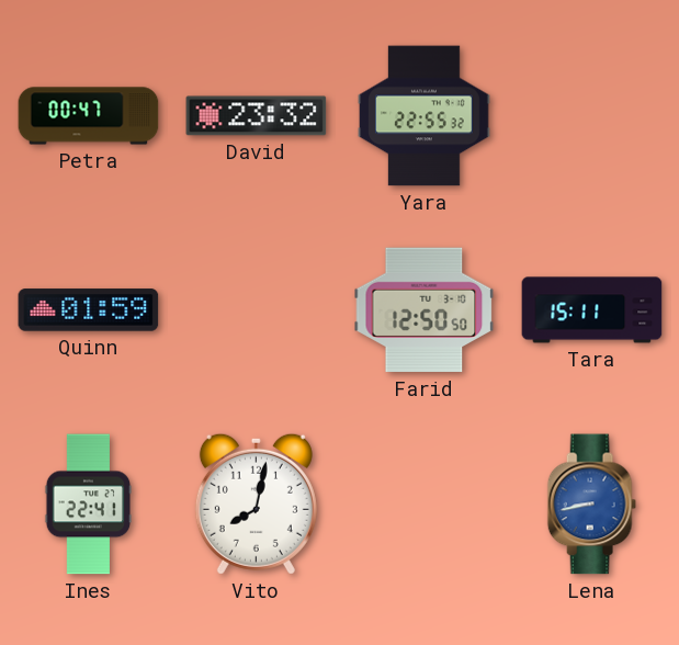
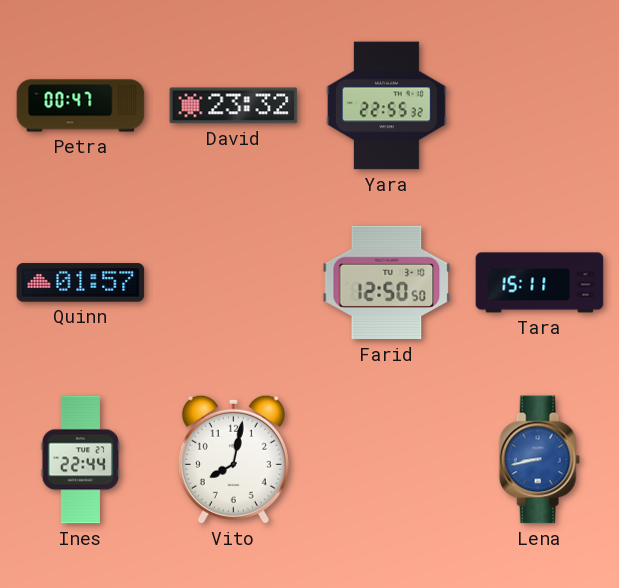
Quinn: 01:59 -> 01:57 (81, 283)
Ines: 22:41 -> 22:44 (81, 460)
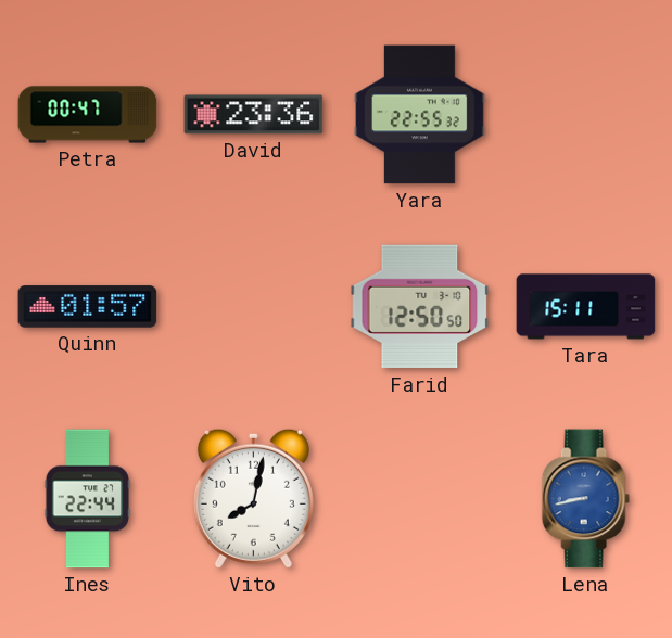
David: 23:32 -> 23:36 (254, 115)
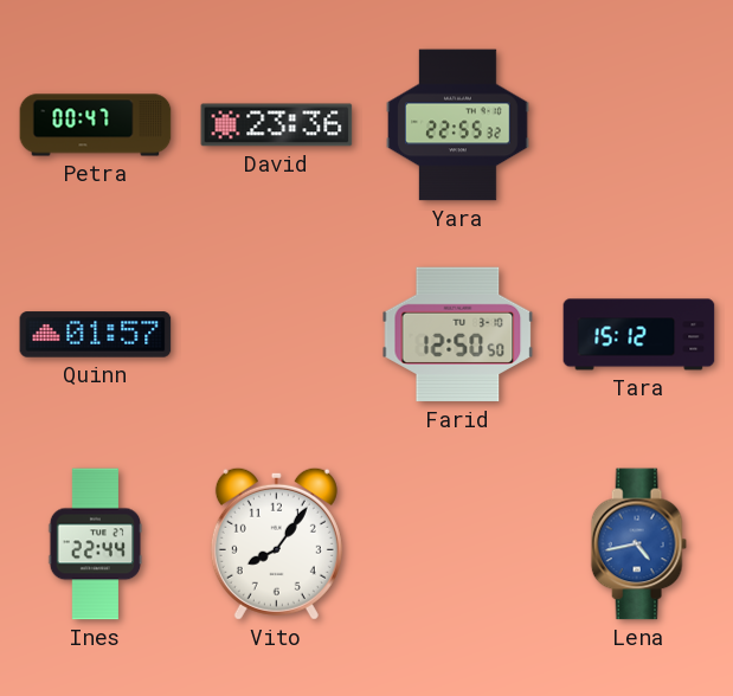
Tara: 15:11 -> 15:12 (639, 335)
Vito: 8:02 -> 8:06 (276, 543)
Lena: 8:43 -> 4:43 (638, 544)
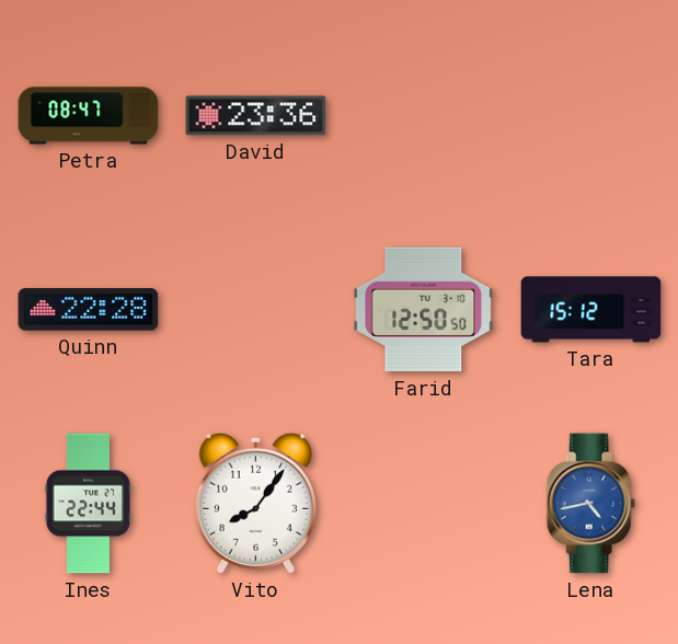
Petra: 00:47 -> 08:47 (89, 116)
Yara: 22:55 -> none (458, 125)
Quinn: 01:57 -> 22:28 (89, 310)
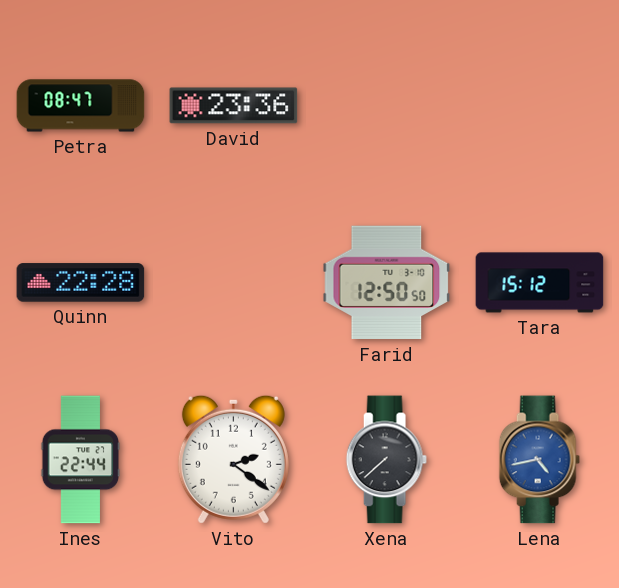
Vito: 8:06 -> 2:21 (233, 459)
Xena: none -> 7:38 (386, 460)
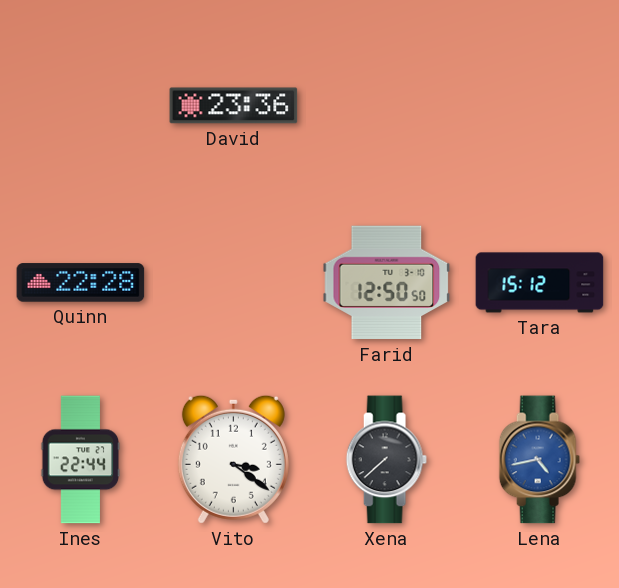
Petra: 08:47 -> none (81, 106)
Vito: 2:21 -> 3:21 (233, 459)
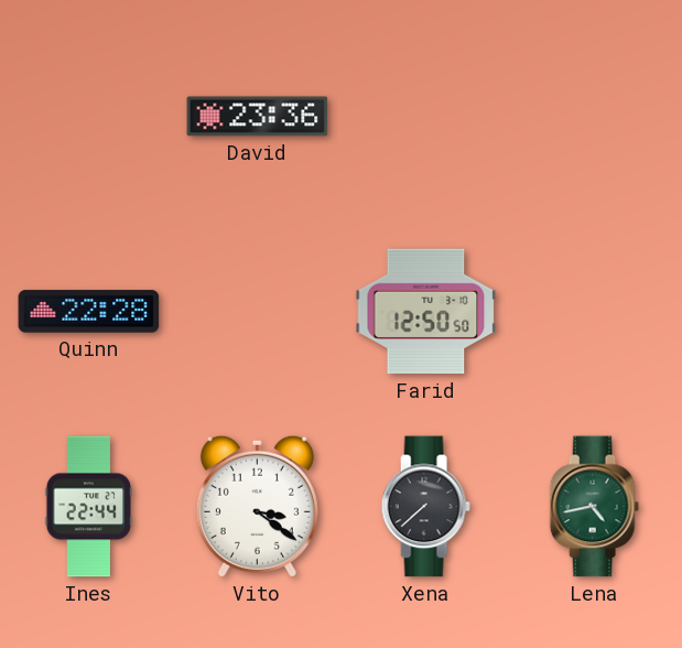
Tara: 15:12 -> none (540, 283)
Lena dial: blue -> green (594, 507)
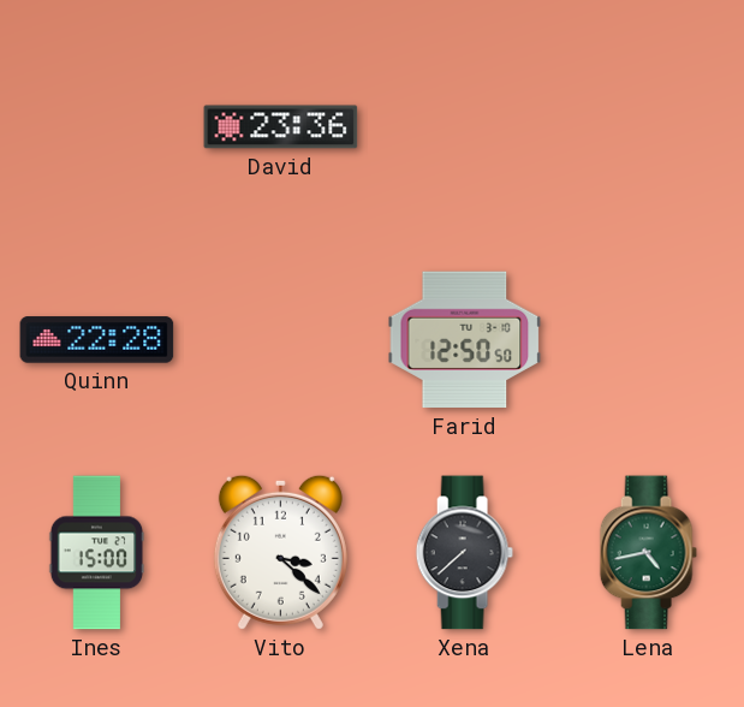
Ines: 22:44 -> 15:00 (97, 553)
Vito: 3:21 -> 3:22 (280, 552)
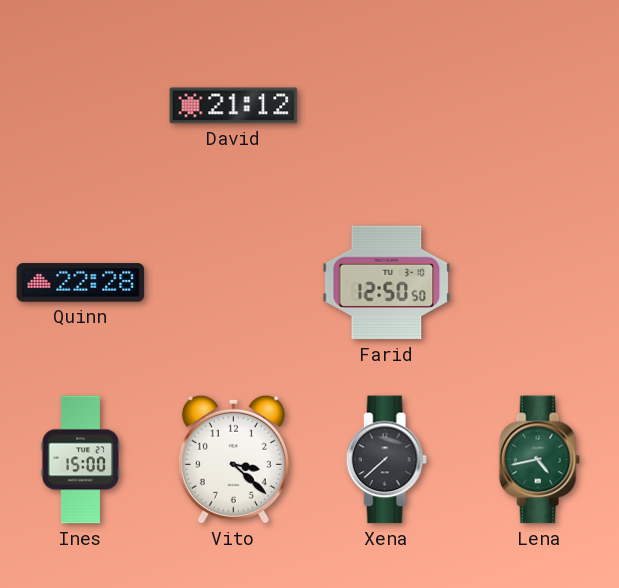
David: 23:36 -> 21:12 (234, 106)
